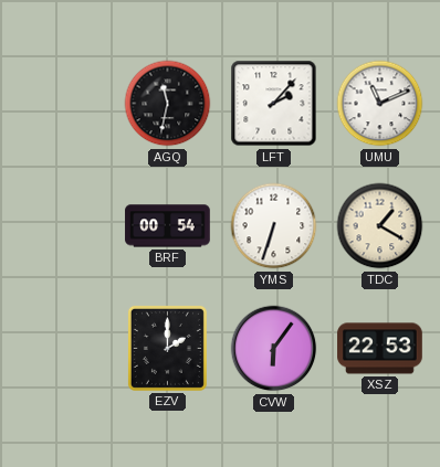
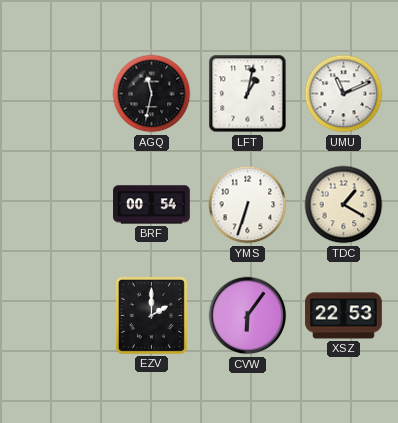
LFT: 2:07 -> 1:02 (248, 94)
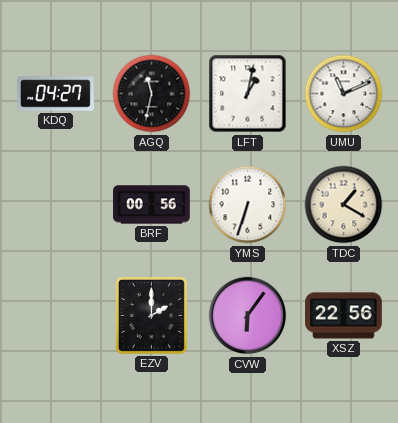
KDQ: none -> 04:27 (56, 94)
BRF: 00:54 -> 00:56 (152, 205)
XSZ: 22:53 -> 22:56 (344, 316)
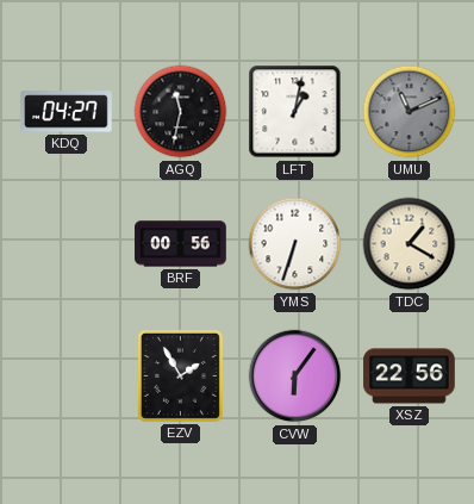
UMU dial: white -> grey (410, 112)
EZV: 2:00 -> 1:55 (180, 375)
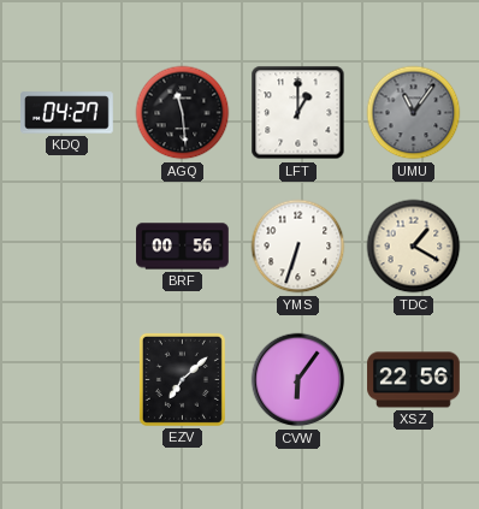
AGQ: 11:32 -> 11:29 (183, 113)
LFT: 1:02 -> 1:00 (298, 113)
UMU: 11:11 -> 11:06 (414, 113)
EZV: 1:55 -> 7:08 (182, 379)
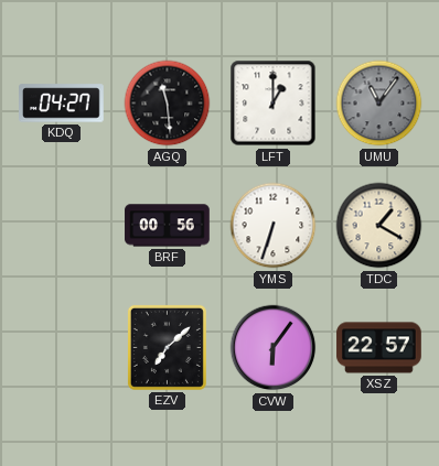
XSZ: 22:56 -> 22:57 (379, 348)
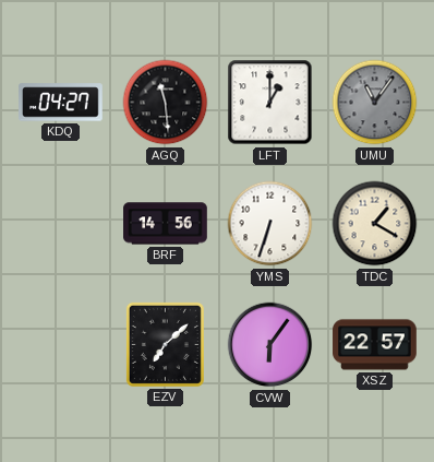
BRF: 00:56 -> 14:56 (166, 224)
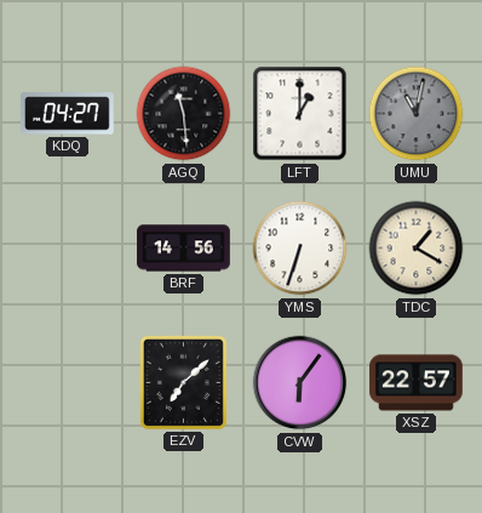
UMU: 11:06 -> 11:02 (417, 114)
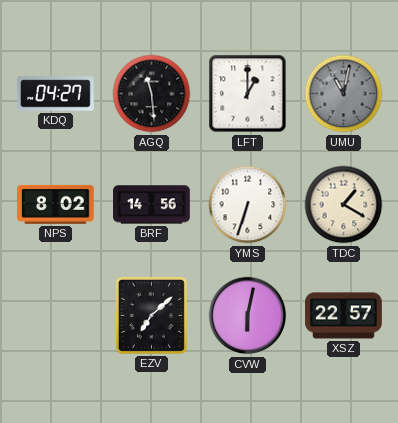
NPS: none -> 8:02 (56, 204)
CVW: 6:06 -> 6:02 (248, 316)
